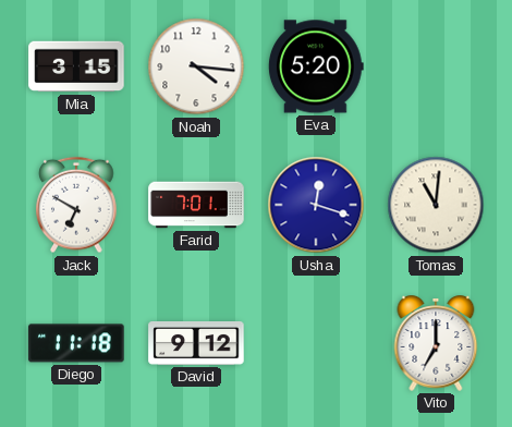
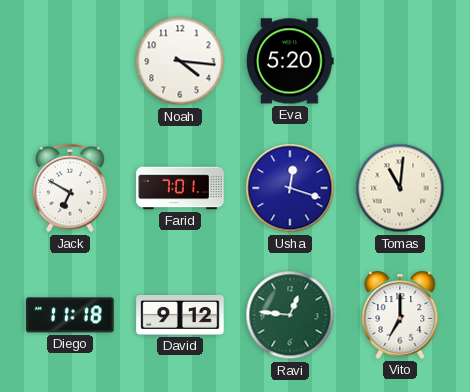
Mia: 3:15 -> none (76, 66)
Ravi: none -> 12:46 (290, 315)
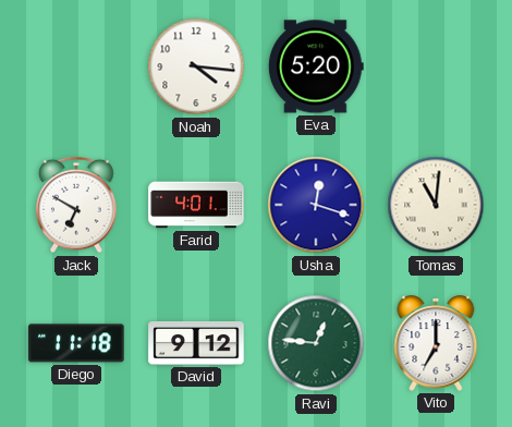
Farid: 7:01 -> 4:01 (196, 205)
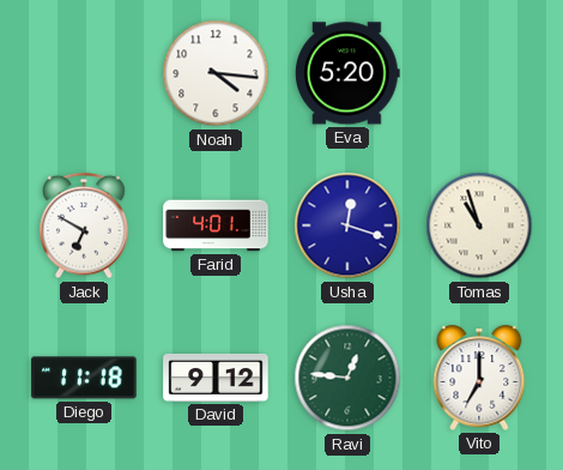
Tomas: 11:01 -> 10:57 (479, 225)
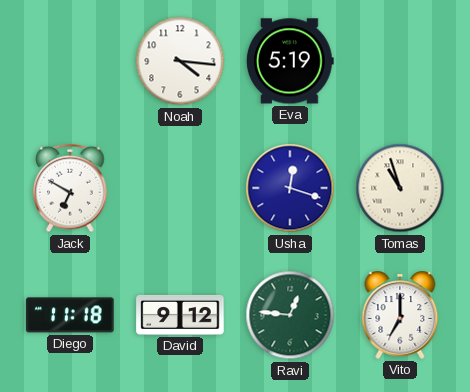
Eva: 5:20 -> 5:19 (290, 61)
Farid: 4:01 -> none (216, 225)
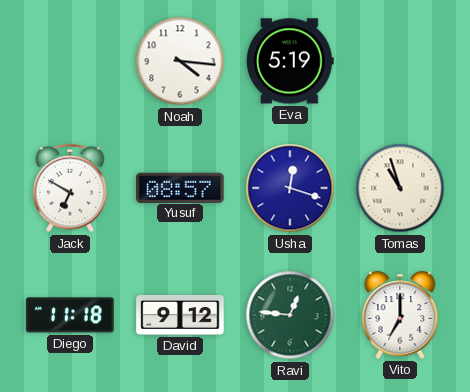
Yusuf: none -> 08:57 (180, 187)
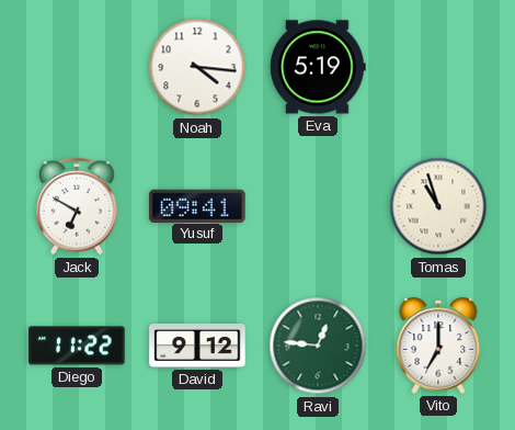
Yusuf: 08:57 -> 09:41 (197, 205)
Usha: 12:18 -> none (290, 188)
Diego: 11:18 -> 11:22 (77, 346)
